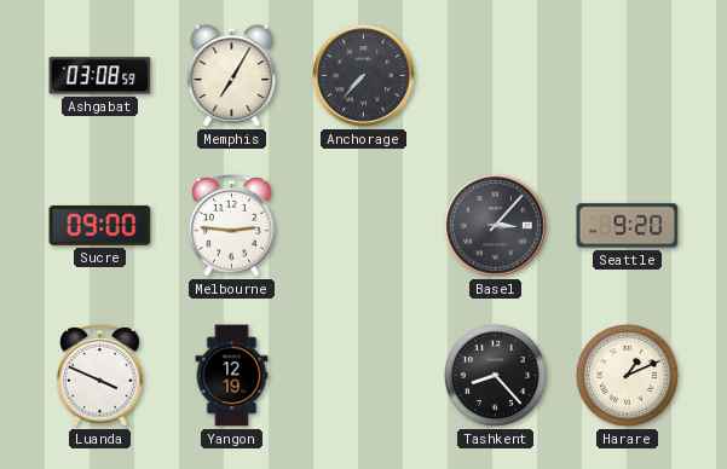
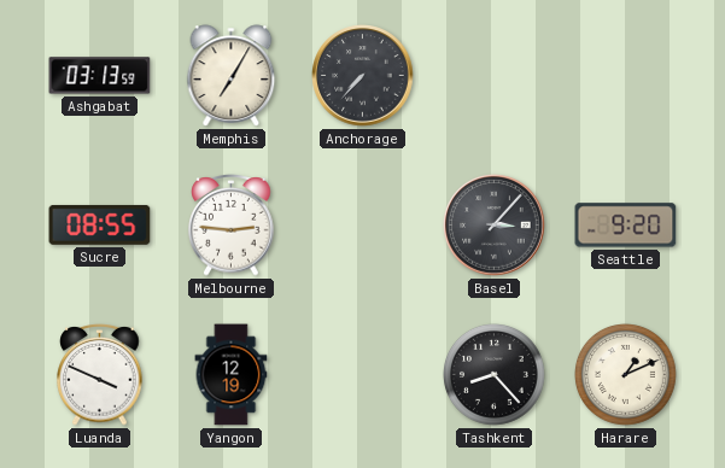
Ashgabat: 03:08 -> 03:13 (100, 76)
Sucre: 09:00 -> 08:55 (100, 224)
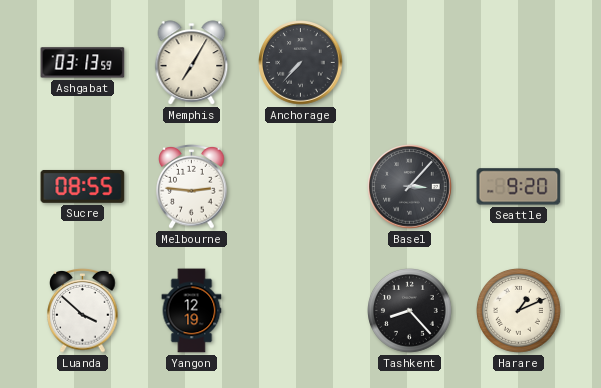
Luanda: 3:49 -> 3:52 (83, 311)
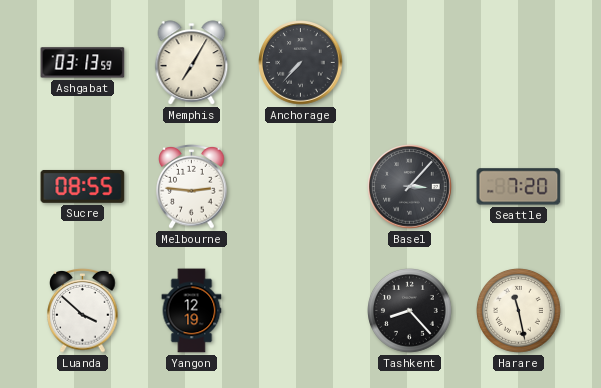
Seattle: 9:20 -> 7:20 (519, 187)
Harare: 1:11 -> 11:28 (519, 311)
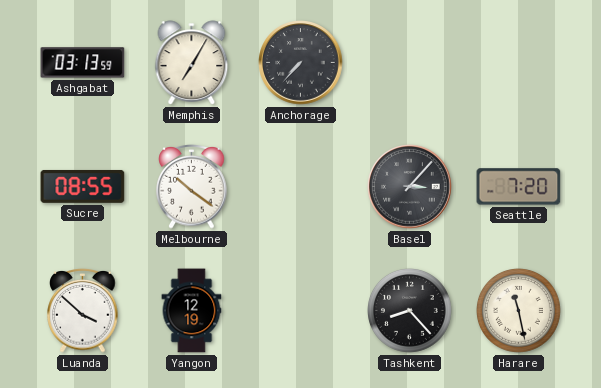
Melbourne: 2:46 -> 10:21 (192, 187)
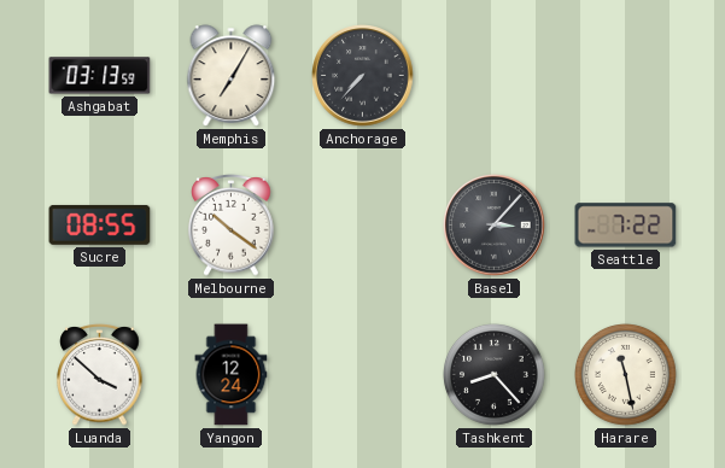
Seattle: 7:20 -> 7:22 (626, 226)
Yangon: 12:19 -> 12:24 (232, 375)
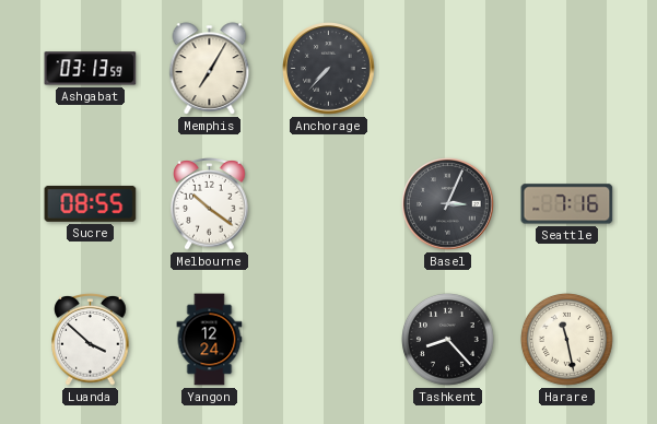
Basel: 3:07 -> 3:04 (448, 204)
Seattle: 7:22 -> 7:16 (567, 204)
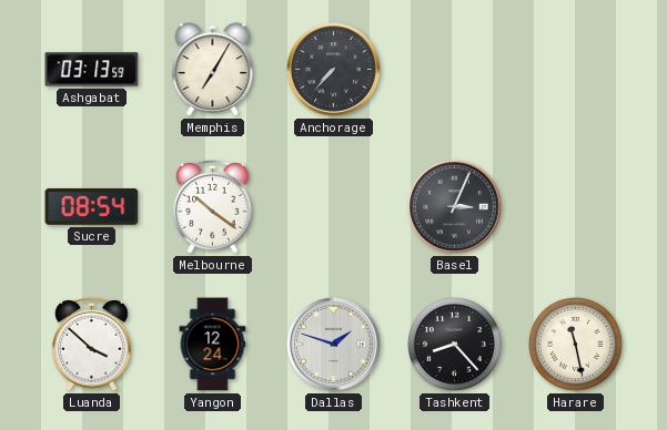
Sucre: 08:55 -> 08:54 (92, 206)
Seattle: 7:16 -> none (567, 204)
Dallas: none -> 1:48 (334, 345)
